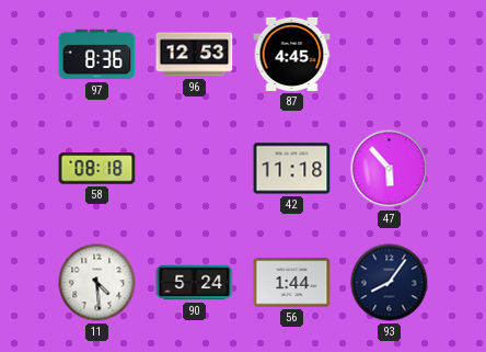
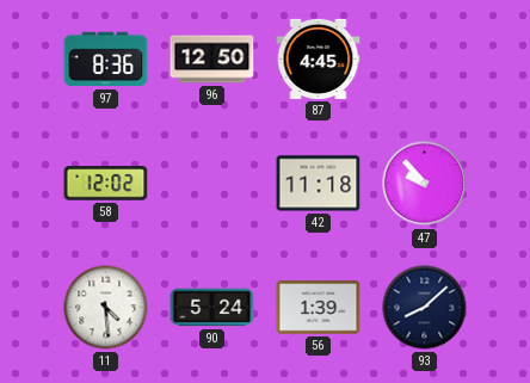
96: 12:53 -> 12:50 (212, 60)
58: 08:18 -> 12:02 (106, 184)
47: 5:53 -> 9:53 (425, 184)
56: 1:44 -> 1:39 (319, 308)
93: 8:06 -> 8:08 (425, 308)
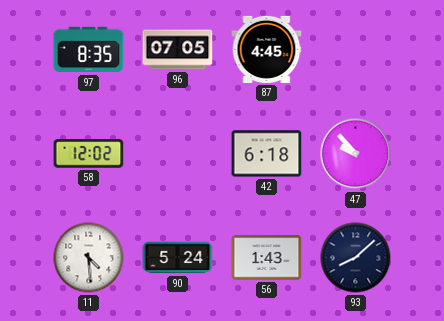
97: 8:36 -> 8:35 (89, 50)
96: 12:50 -> 07:05 (178, 50)
42: 11:18 -> 6:18 (267, 154)
56: 1:39 -> 1:43 (267, 258)
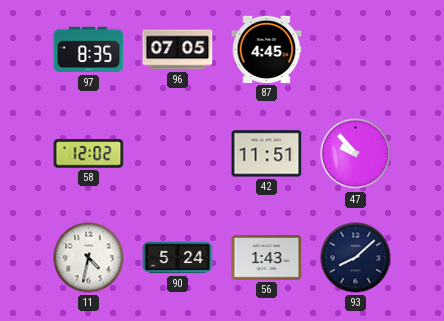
42: 6:18 -> 11:51 (267, 154)
11: 4:29 -> 4:32 (89, 258)
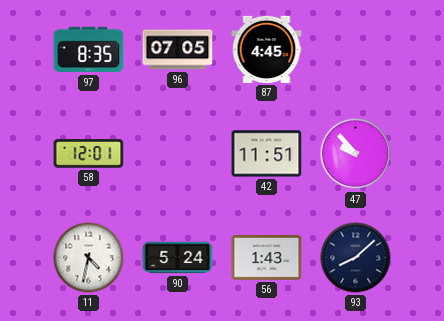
58: 12:02 -> 12:01 (89, 154)
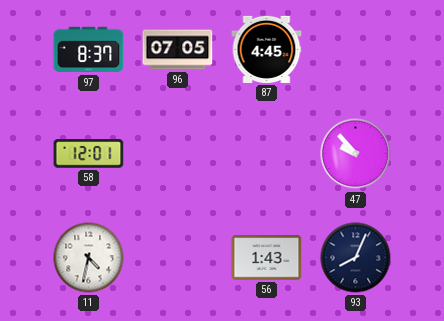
97: 8:35 -> 8:37 (89, 50)
42: 11:51 -> none (267, 154)
90: 5:24 -> none (178, 258)
93: 8:08 -> 8:04 (356, 258)
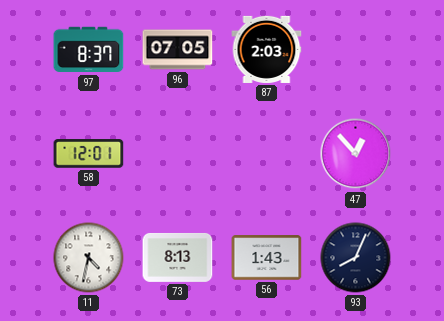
87: 4:45 -> 2:03 (267, 49)
47: 9:53 -> 12:53 (356, 154)
73: none -> 8:13 (178, 257)
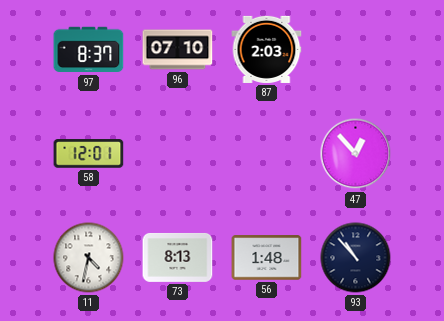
96: 07:05 -> 07:10 (178, 50)
56: 1:43 -> 1:48 (267, 258)
93: 8:04 -> 10:53 (356, 258)
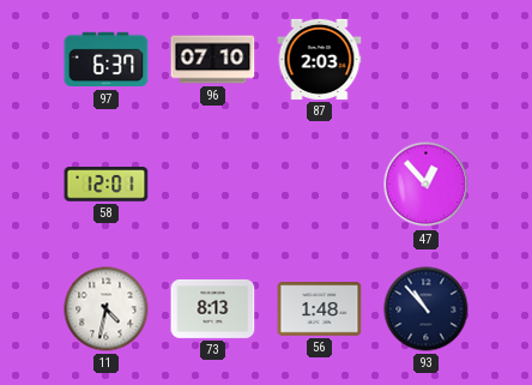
97: 8:37 -> 6:37 (107, 60)
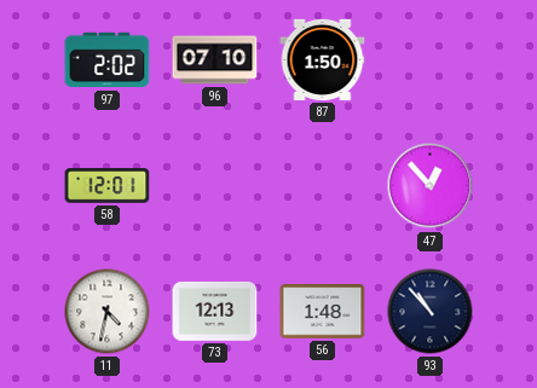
97: 6:37 -> 2:02 (108, 60)
87: 2:03 -> 1:50 (323, 59)
73: 8:13 -> 12:13 (215, 311)
